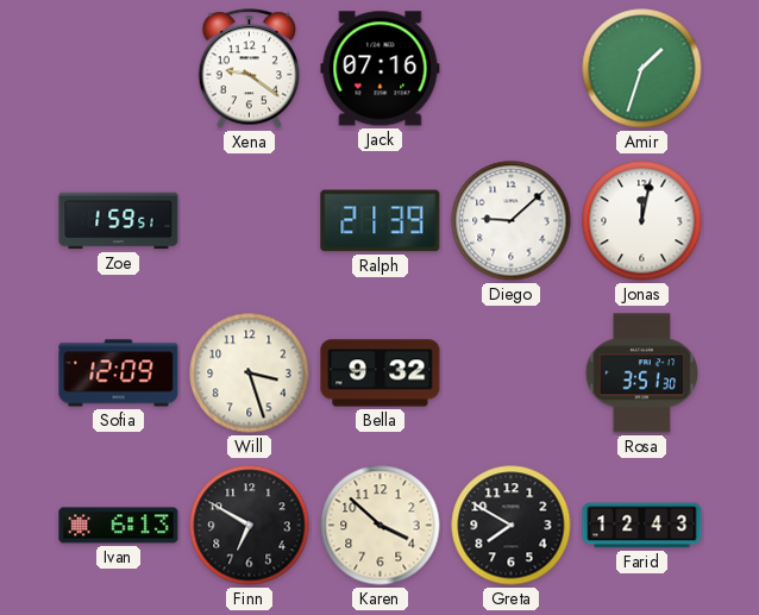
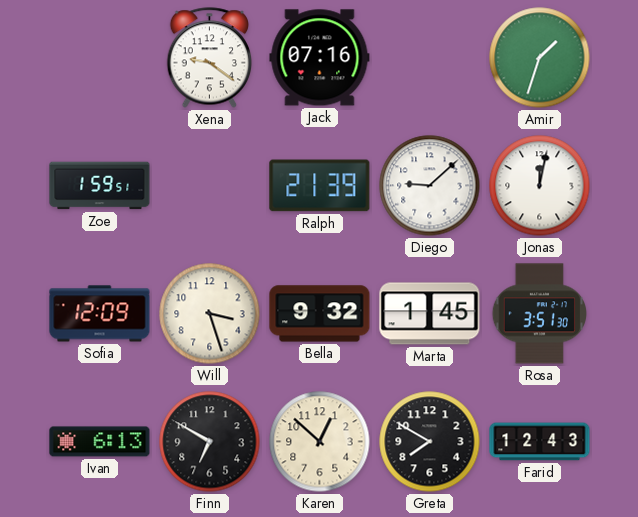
Marta: none -> 1:45 (430, 314)
Karen: 3:52 -> 12:52 (320, 442)
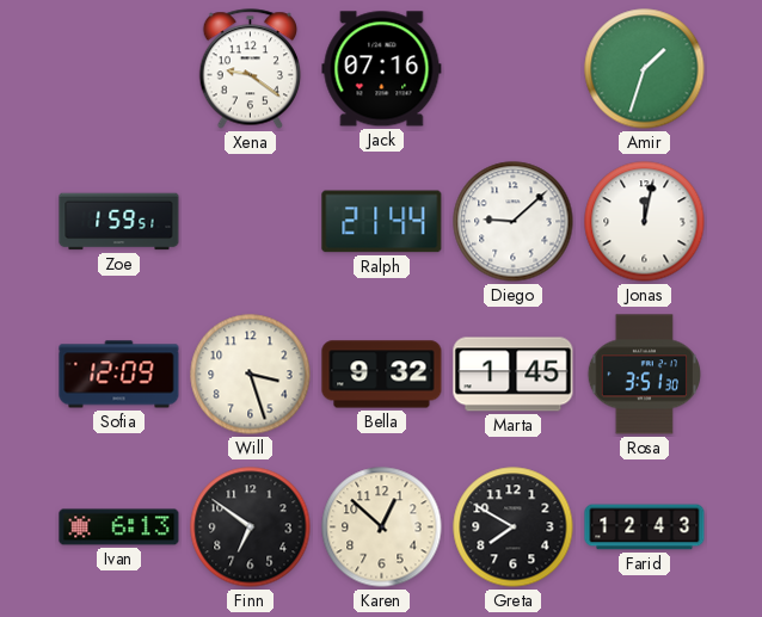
Ralph: 21:39 -> 21:44 (382, 222)
Finn: 6:50 -> 6:51 (251, 527)
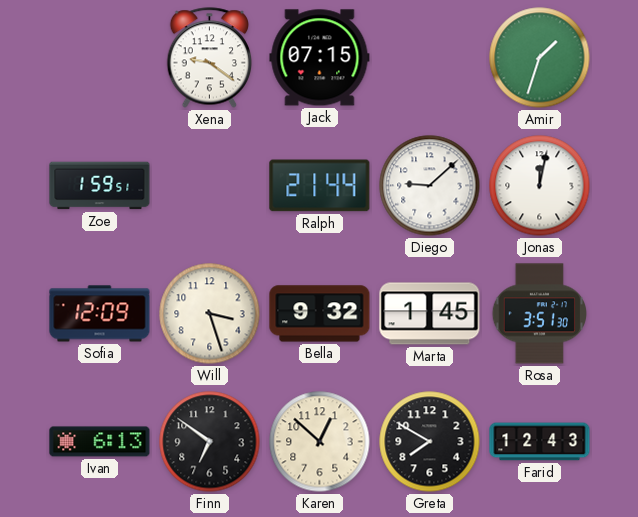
Jack: 07:16 -> 07:15 (320, 58)
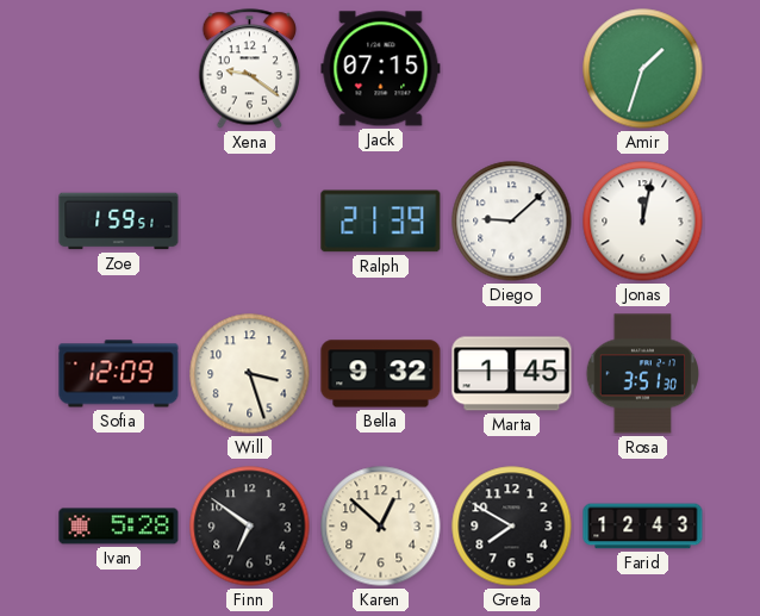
Ralph: 21:44 -> 21:39 (381, 222)
Ivan: 6:13 -> 5:28 (119, 527)
